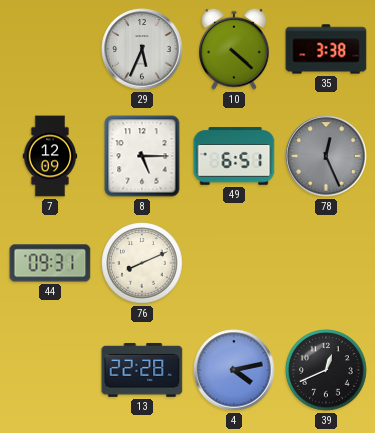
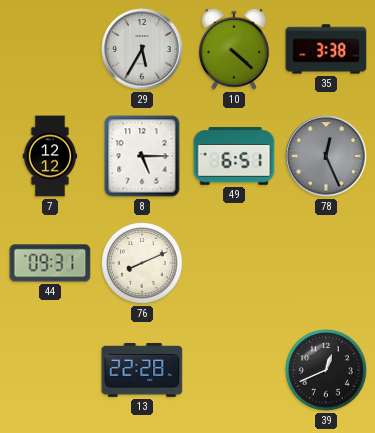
29: 5:34 -> 5:35 (142, 49)
7: 12:09 -> 12:12 (50, 156)
4: 4:13 -> none (234, 370)
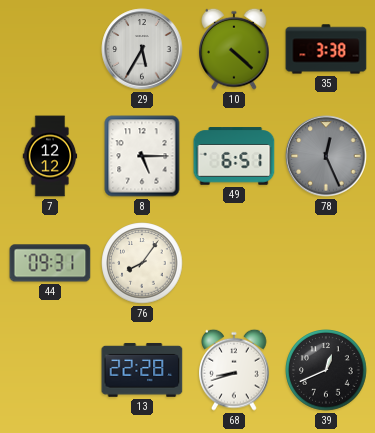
76: 8:11 -> 8:06 (142, 263)
68: none -> 8:42 (235, 370)
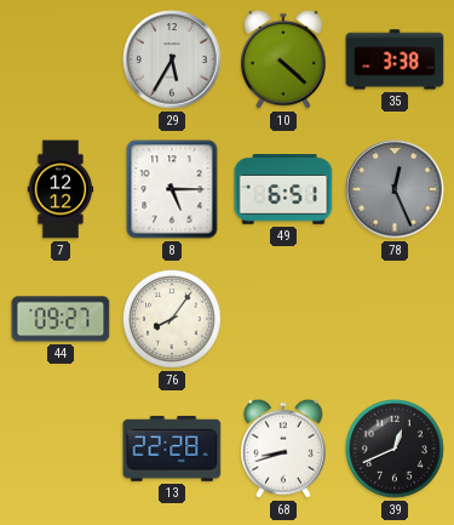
44: 09:31 -> 09:27 (61, 319)
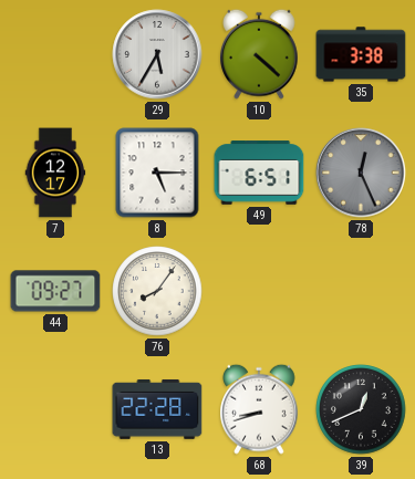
7: 12:12 -> 12:17 (55, 173)
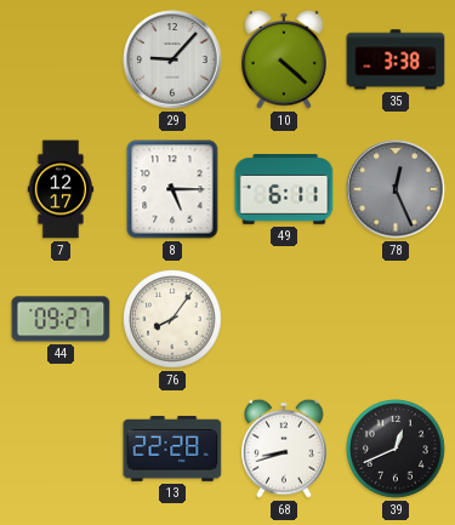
29: 5:35 -> 9:07 (172, 59)
49: 6:51 -> 6:11 (284, 189)
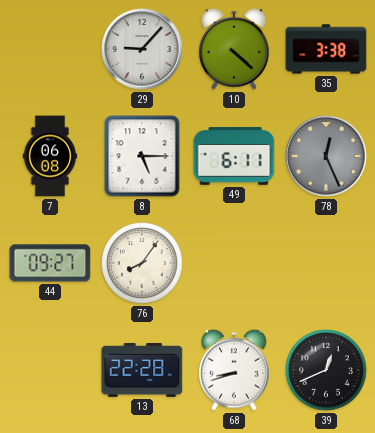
7: 12:17 -> 06:08 (50, 156)
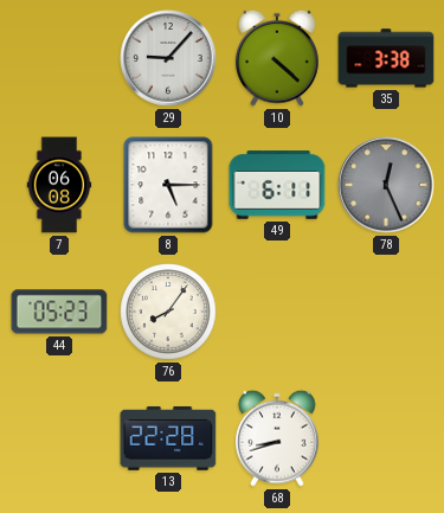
44: 09:27 -> 05:23 (59, 312)
39: 12:41 -> none (326, 370)
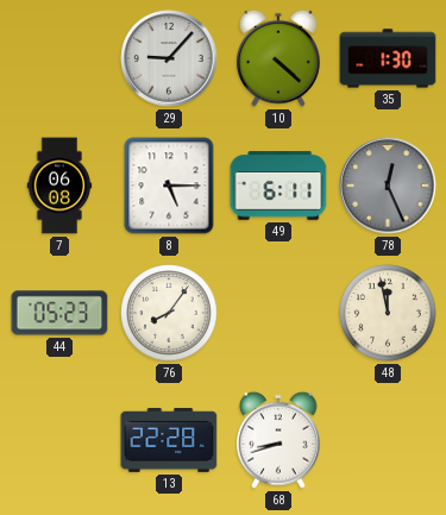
35: 3:38 -> 1:30 (388, 58)
48: none -> 11:58 (388, 313)
